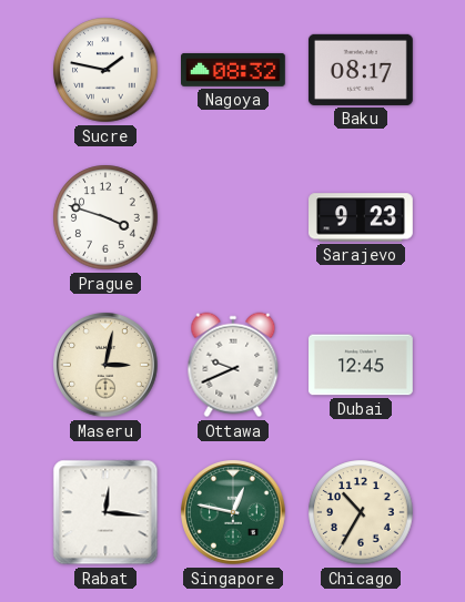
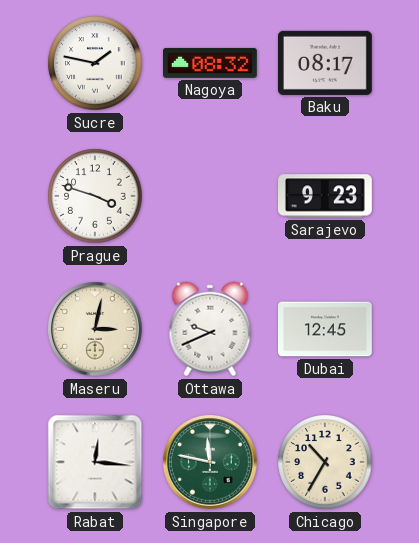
Singapore: 12:47 -> 11:47 (211, 463)
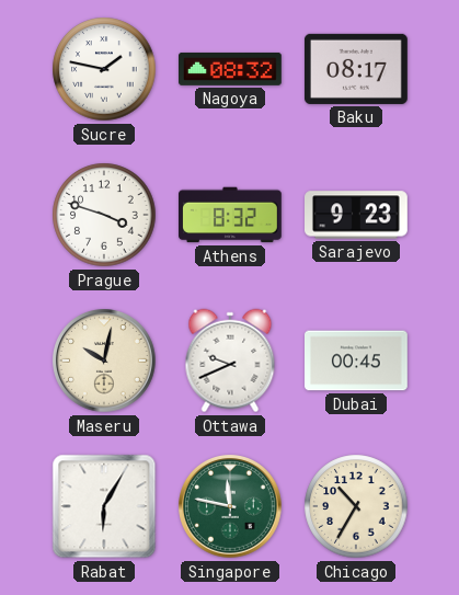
Athens: none -> 8:32 (231, 215)
Maseru: 3:02 -> 10:02 (105, 362)
Dubai: 12:45 -> 00:45 (357, 361)
Rabat: 12:16 -> 6:05 (104, 506)
